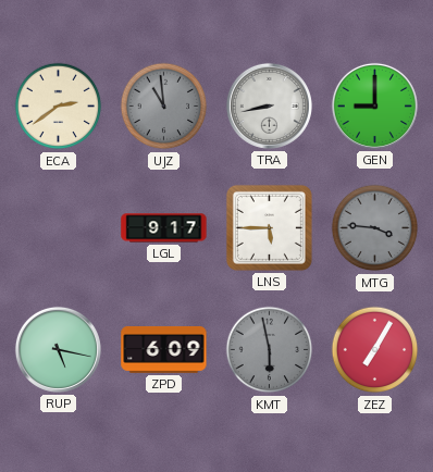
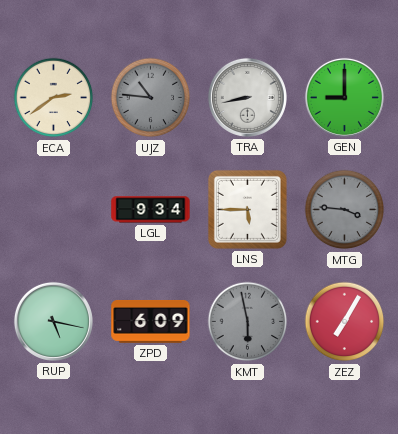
UJZ: 10:59 -> 10:46 (151, 98)
LGL: 9:17 -> 9:34 (151, 210)
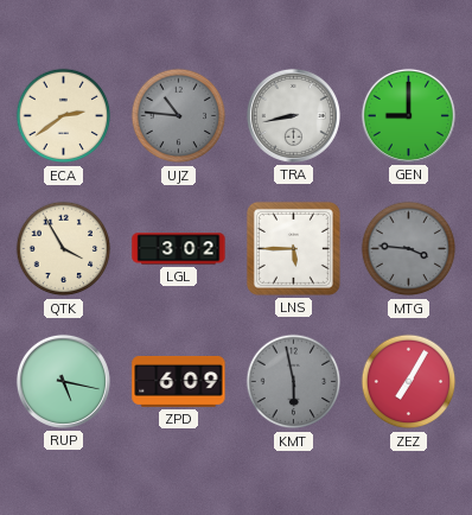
QTK: none -> 3:55 (64, 249)
LGL: 9:34 -> 3:02 (179, 249)
